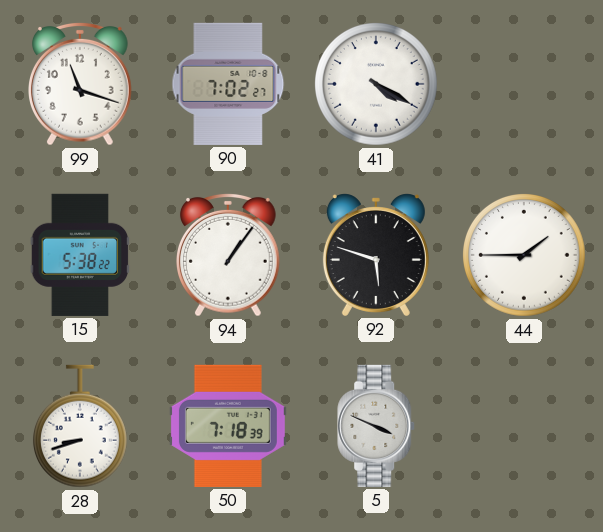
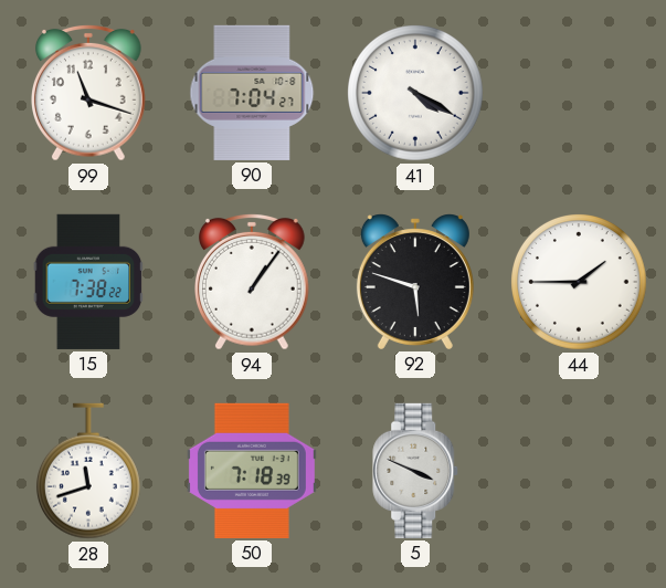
90: 7:02 -> 7:04 (252, 93)
15: 5:38 -> 7:38 (88, 282)
28: 8:42 -> 11:42 (88, 471)
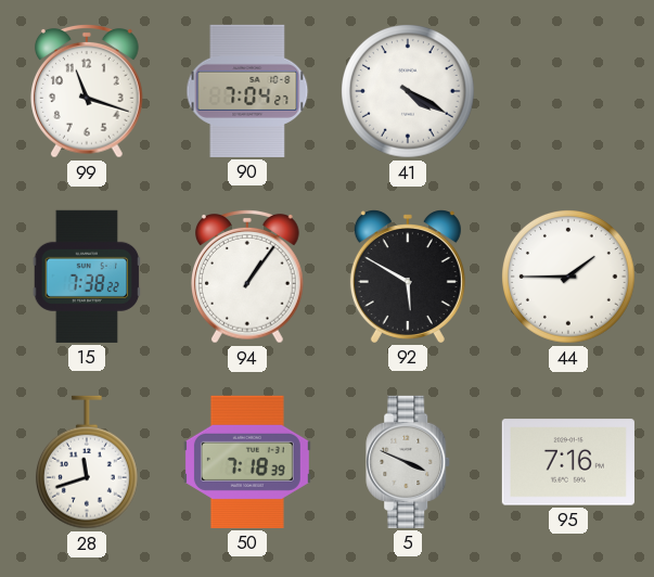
92: 5:48 -> 5:50 (408, 277)
95: none -> 7:16 (568, 462)
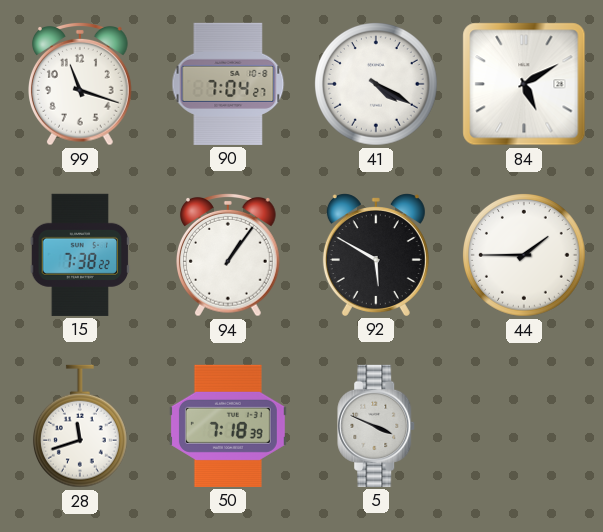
84: none -> 5:10 (524, 84)
95: 7:16 -> none (568, 462)
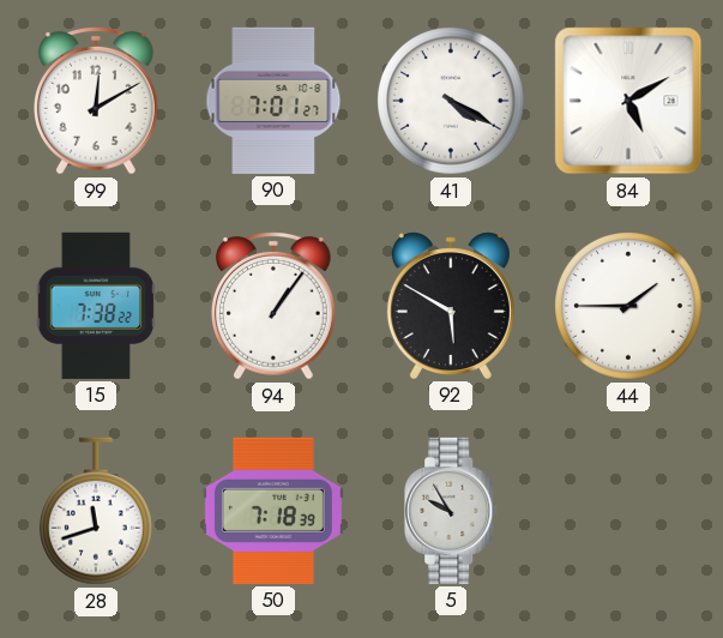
99: 11:18 -> 12:10 (97, 101)
90: 7:04 -> 7:01 (273, 101)
5: 3:49 -> 9:55 (452, 511)
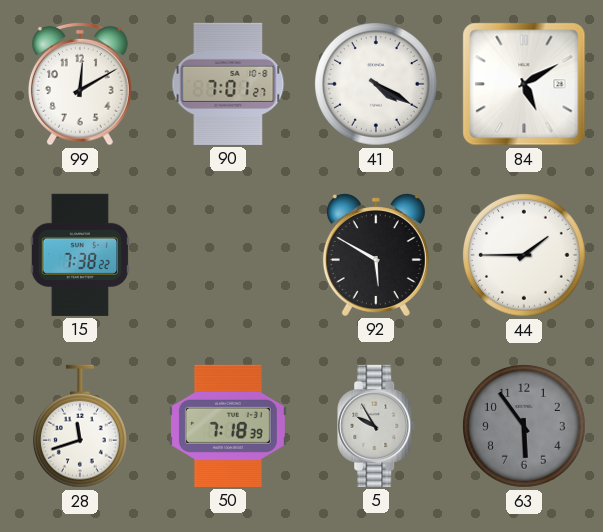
94: 1:06 -> none (275, 306)
63: none -> 5:54 (525, 427)
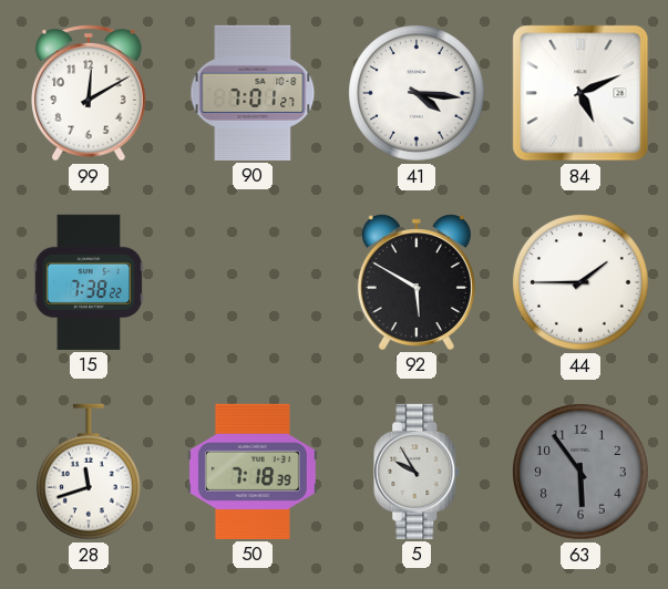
41: 4:20 -> 4:16 (418, 94)
84: 5:10 -> 5:11 (580, 93)
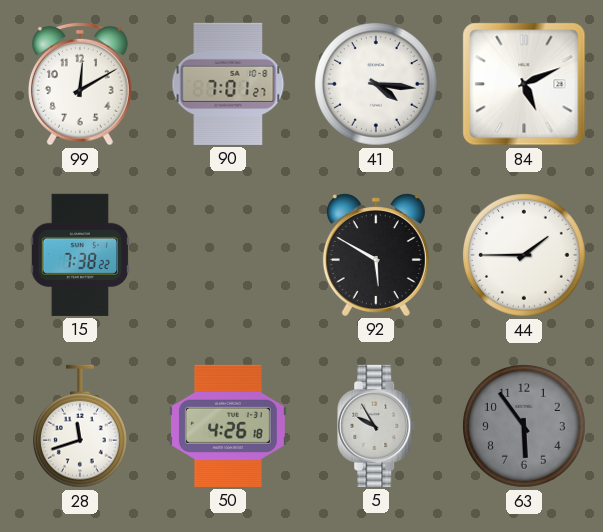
50: 7:18 -> 4:26 (228, 426)
